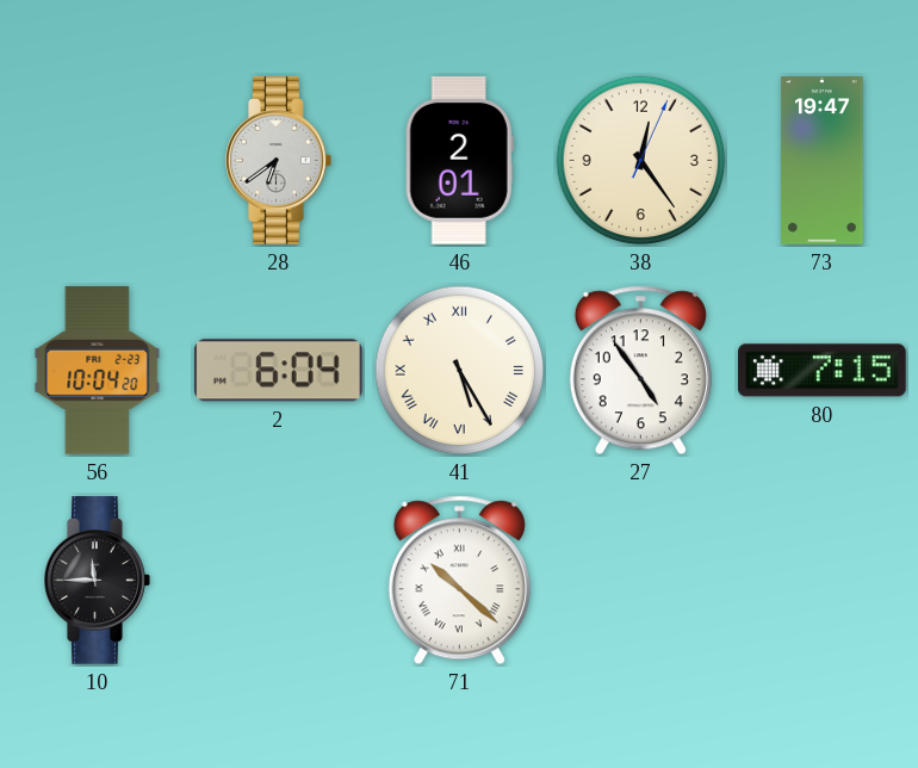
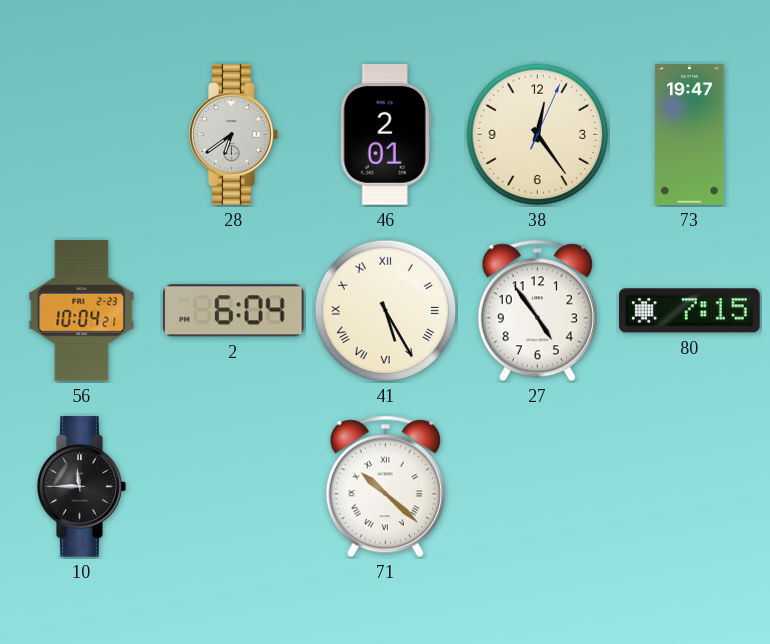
56: 10:04:20 -> 10:04:21 (82, 311)
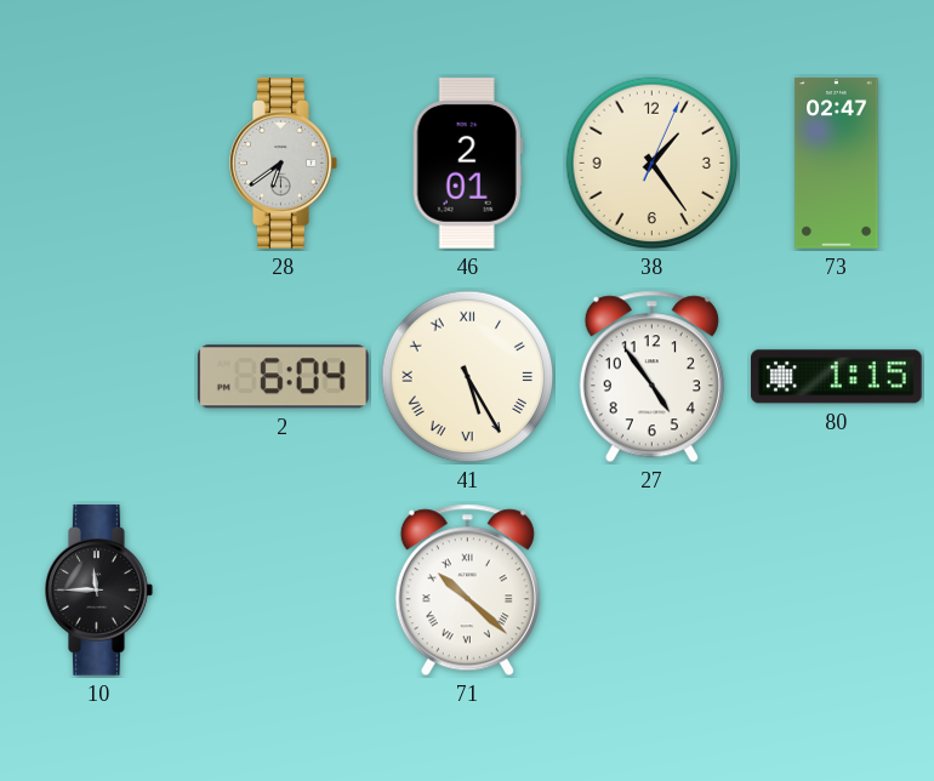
38: 12:24 -> 1:24 (653, 164)
73: 19:47 -> 02:47 (837, 164)
56: 10:04 -> none (82, 311)
80: 7:15 -> 1:15 (837, 377)
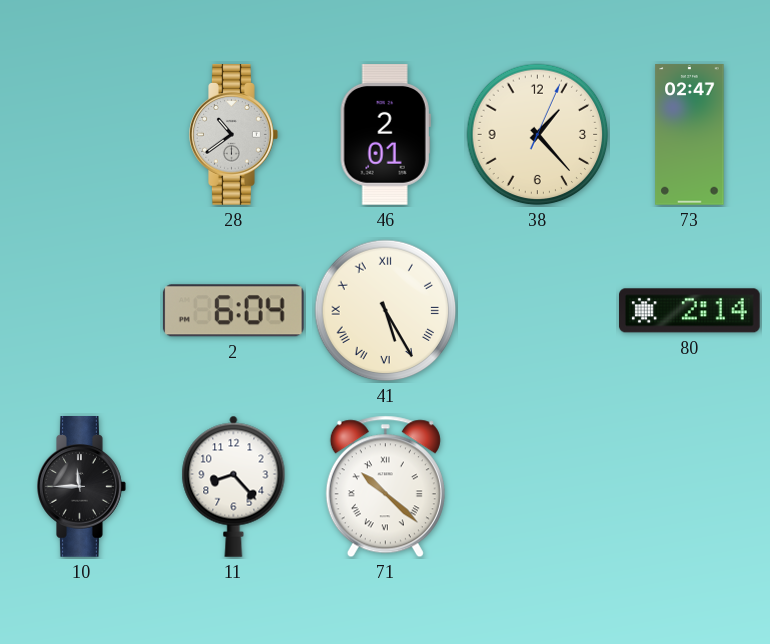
28: 6:39 -> 10:39 (234, 135)
38: 1:24 -> 1:23 (538, 135)
27: 4:54 -> none (651, 377)
80: 1:15 -> 2:14 (690, 311)
11: none -> 8:23 (234, 486)
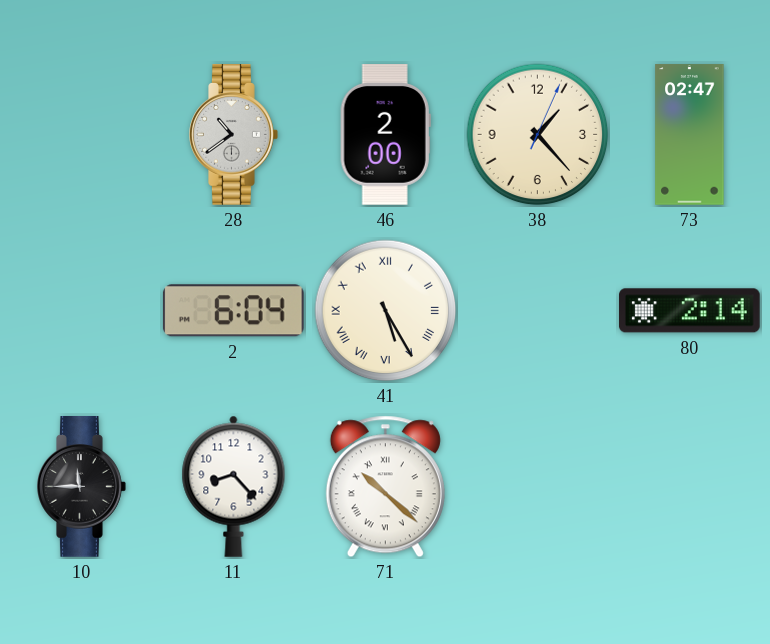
46: 2:01 -> 2:00 (385, 135)
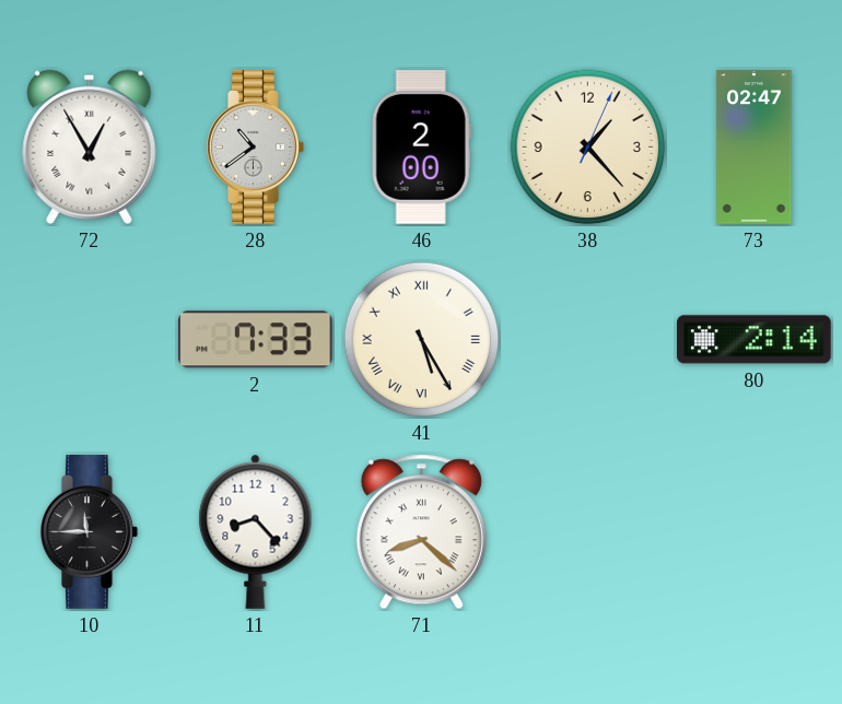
72: none -> 12:55 (90, 146)
2: 6:04 -> 7:33 (255, 340)
71: 10:22 -> 8:22 (421, 532)
